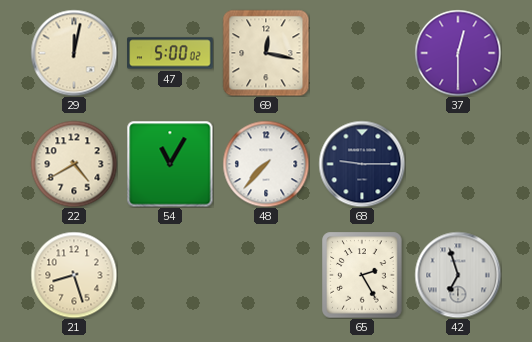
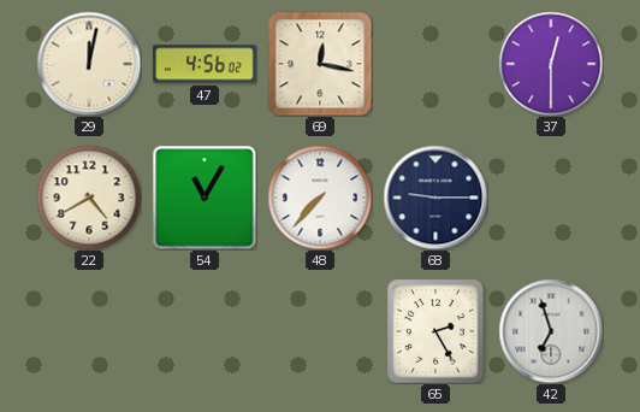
47: 5:00 -> 4:56 (205, 64)
21: 8:27 -> none (74, 275)
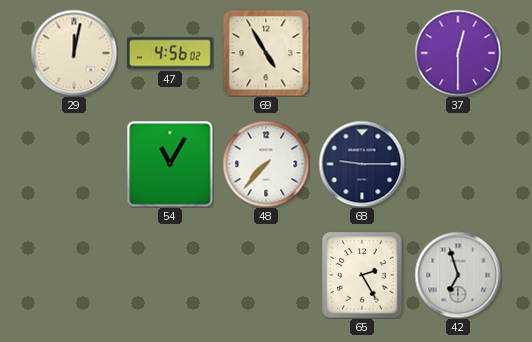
69: 12:17 -> 4:55 (266, 53)
22: 4:40 -> none (89, 198)
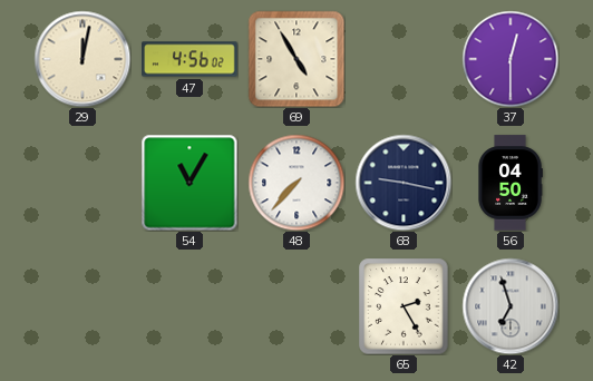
68: 9:15 -> 9:17 (404, 183)
56: none -> 04:50 (511, 183)
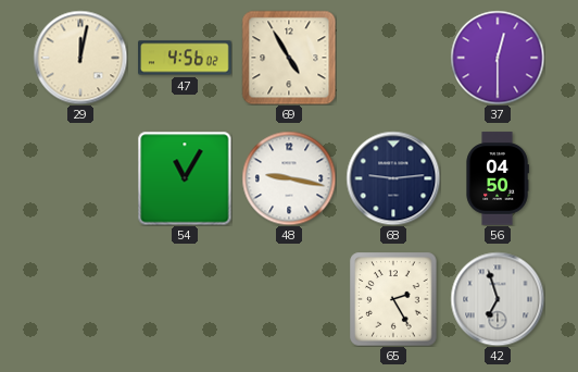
48: 7:37 -> 9:17 (289, 178)
68: 9:17 -> 9:14 (393, 178)
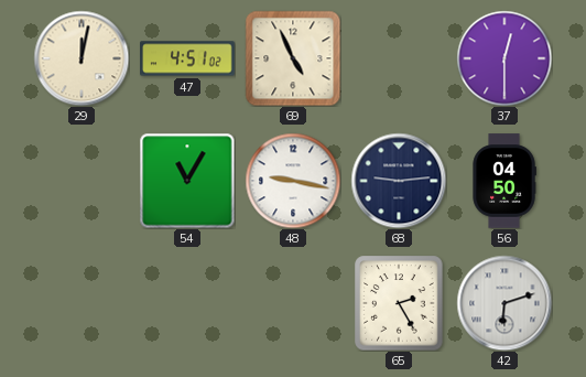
47: 4:56 -> 4:51 (187, 58)
69: 4:55 -> 4:56 (293, 58)
42: 6:57 -> 6:12 (504, 303)
